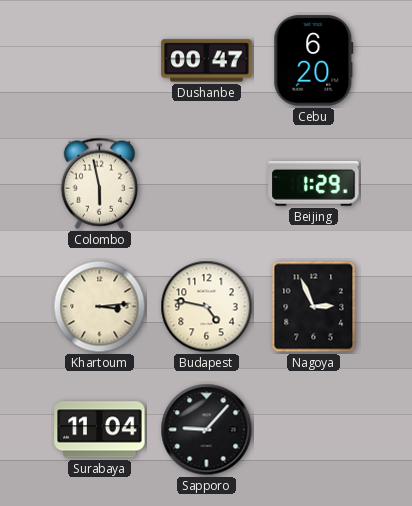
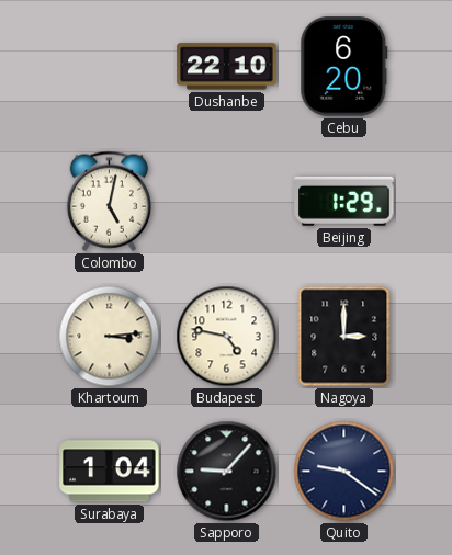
Dushanbe: 00:47 -> 22:10 (227, 67)
Colombo: 5:58 -> 5:02 (109, 201)
Nagoya: 2:56 -> 3:00 (344, 337)
Surabaya: 11:04 -> 1:04 (110, 472)
Quito: none -> 9:21 (344, 472)
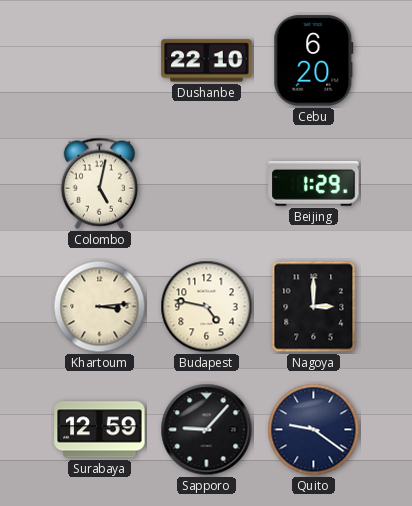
Surabaya: 1:04 -> 12:59 (100, 430)
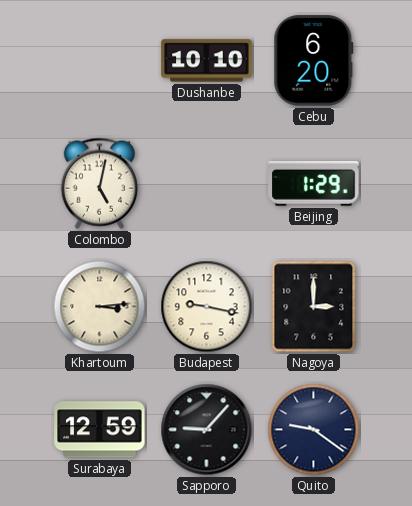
Dushanbe: 22:10 -> 10:10 (207, 61)
Budapest: 4:47 -> 9:17 (207, 307)
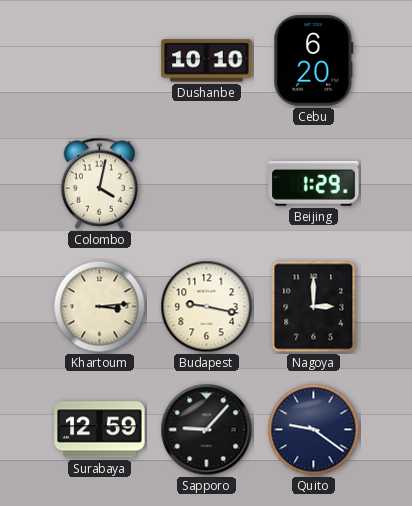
Colombo: 5:02 -> 4:02 (99, 183)
